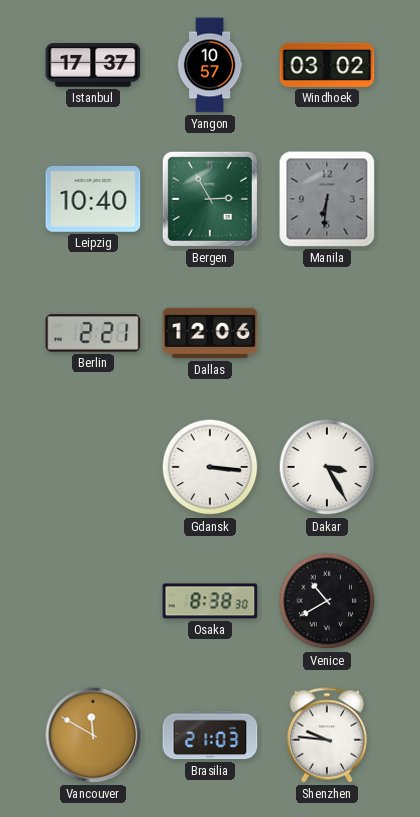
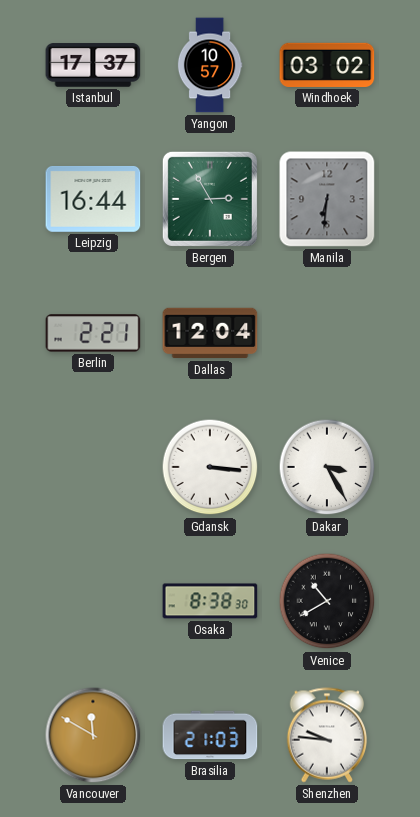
Leipzig: 10:40 -> 16:44 (93, 199)
Dallas: 12:06 -> 12:04 (210, 333)
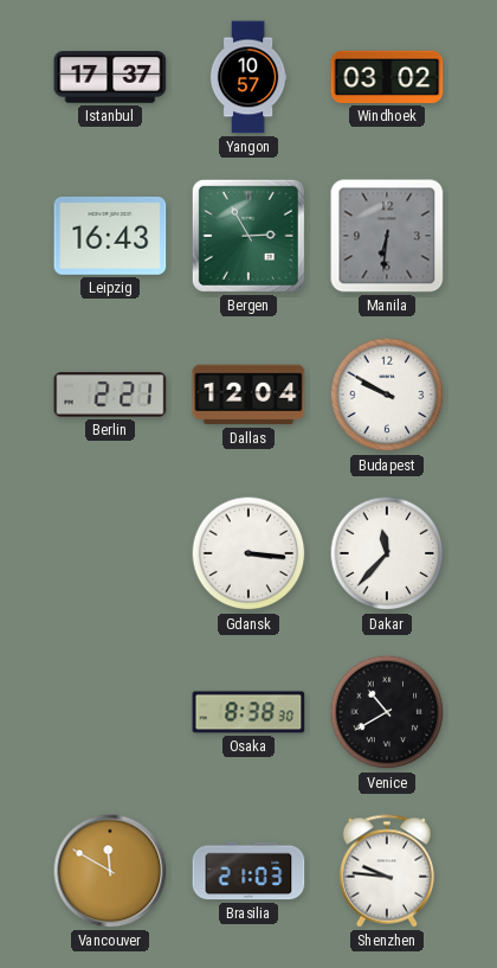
Leipzig: 16:44 -> 16:43 (110, 236)
Budapest: none -> 9:50 (387, 395)
Dakar: 3:25 -> 11:37 (387, 553)
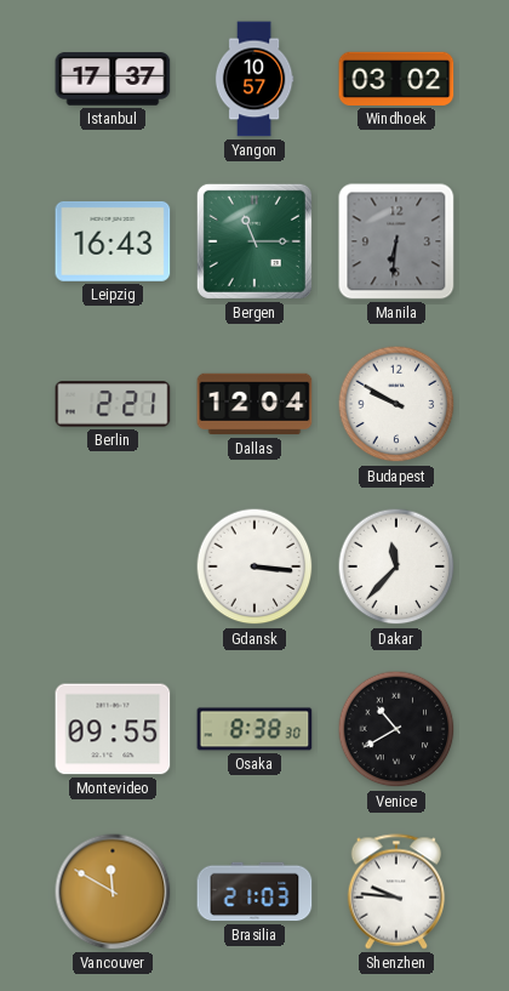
Bergen: 2:55 -> 11:15 (254, 241)
Montevideo: none -> 09:55 (113, 729)
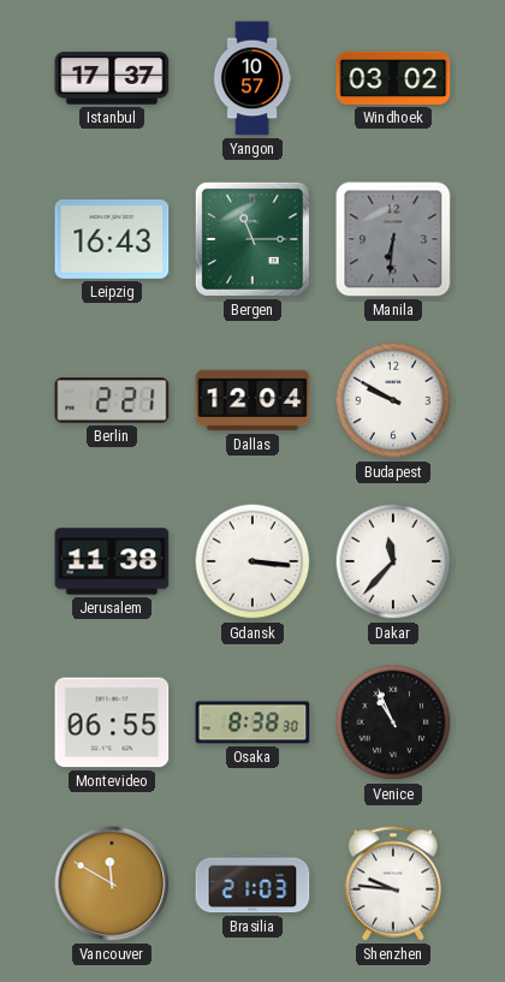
Jerusalem: none -> 11:38 (112, 561)
Montevideo: 09:55 -> 06:55 (112, 722)
Venice: 10:40 -> 10:56 (393, 722)
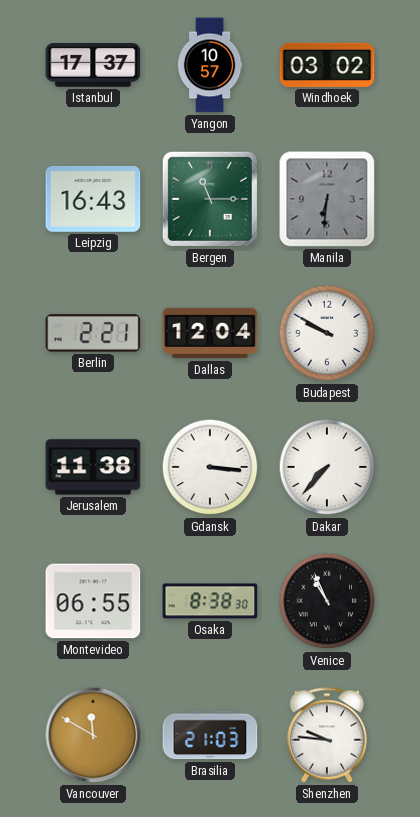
Dakar: 11:37 -> 7:37 (327, 467)
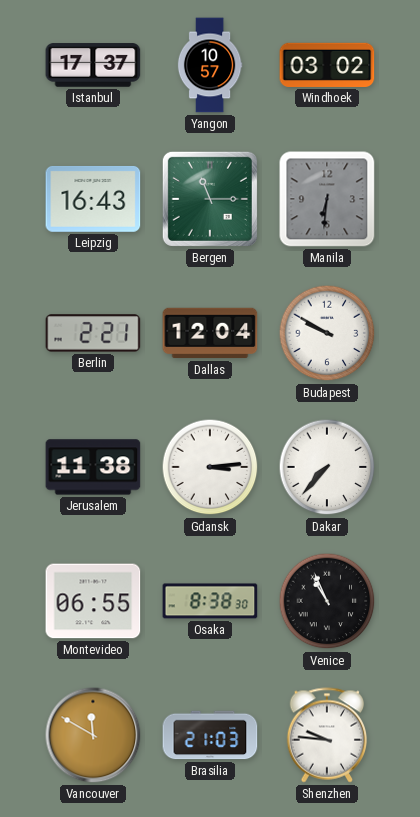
Gdansk: 3:16 -> 3:14 (210, 467)
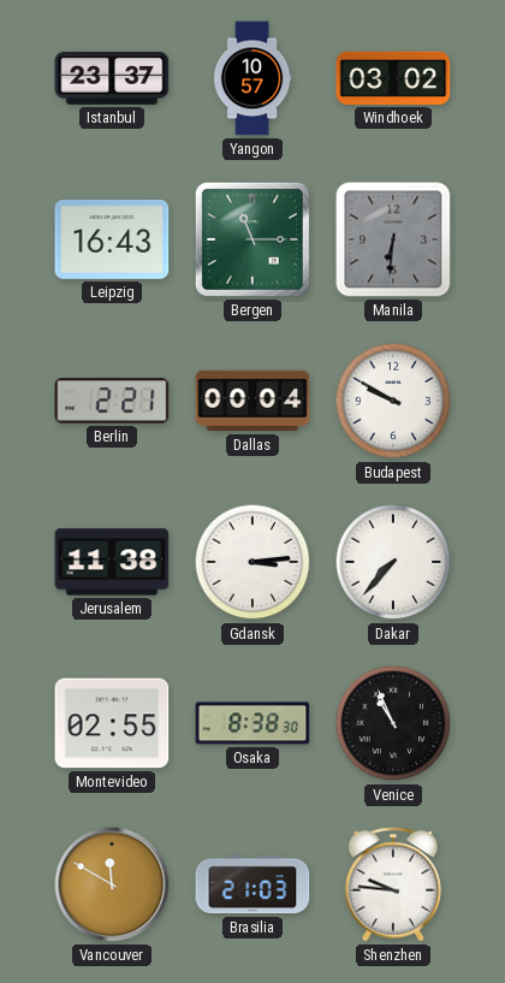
Istanbul: 17:37 -> 23:37 (112, 78)
Dallas: 12:04 -> 00:04 (252, 401)
Montevideo: 06:55 -> 02:55 (112, 723)
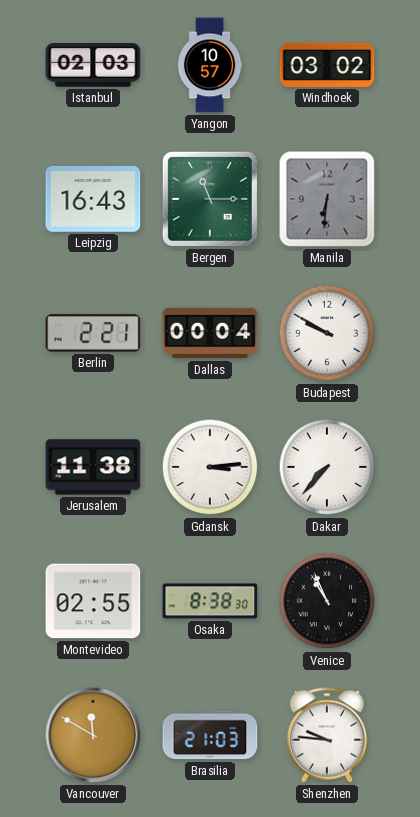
Istanbul: 23:37 -> 02:03 (93, 65)
